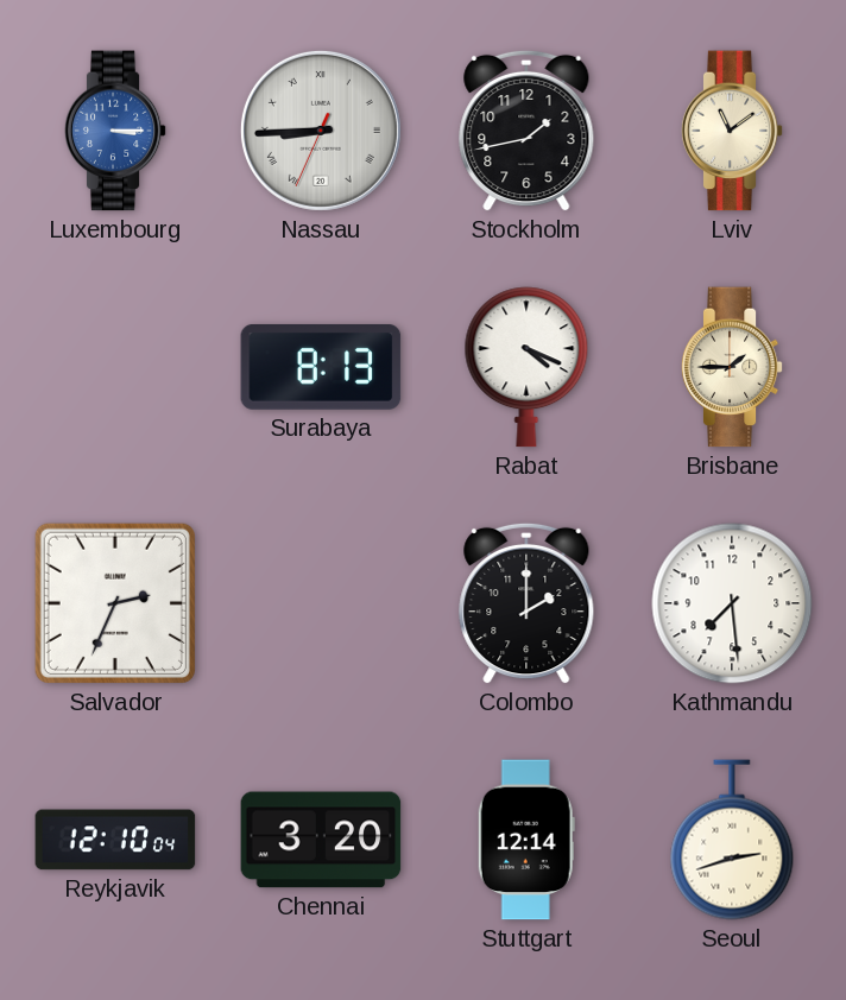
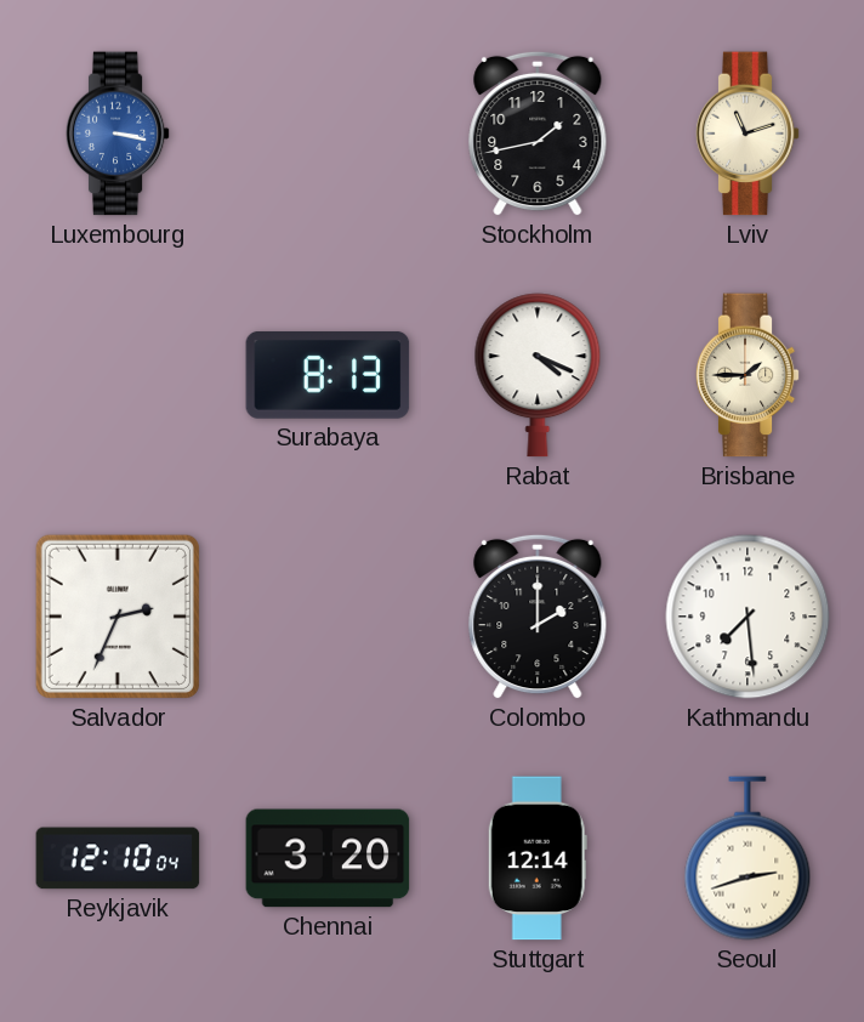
Luxembourg: 3:15 -> 3:17 (118, 134)
Nassau: 8:44 -> none (321, 131)
Lviv: 11:09 -> 11:12 (748, 134)
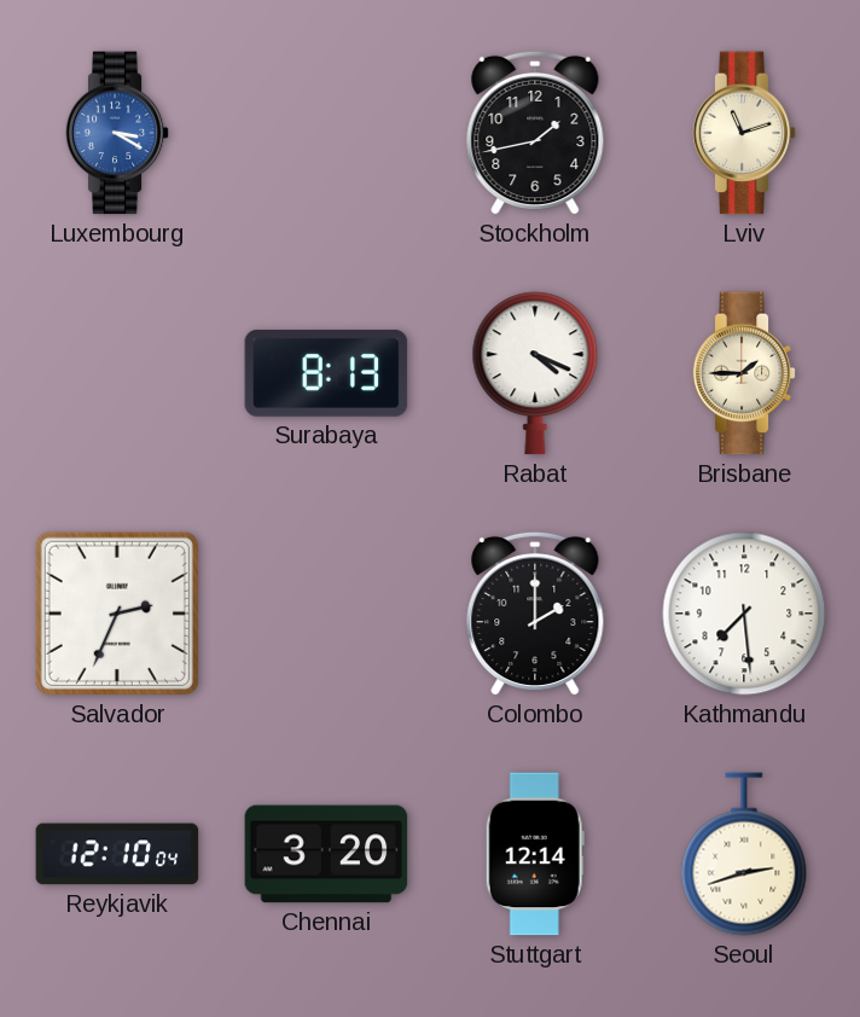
Luxembourg: 3:17 -> 3:20 (117, 133)
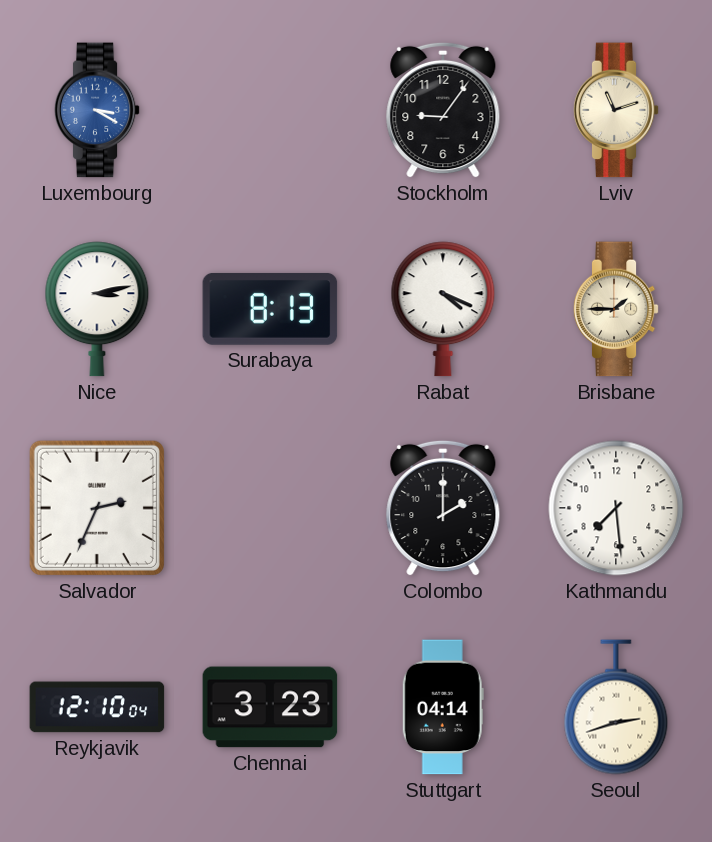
Stockholm: 1:43 -> 9:06 (443, 110)
Nice: none -> 3:13 (97, 309)
Chennai: 3:20 -> 3:23 (270, 707)
Stuttgart: 12:14 -> 04:14 (443, 707)
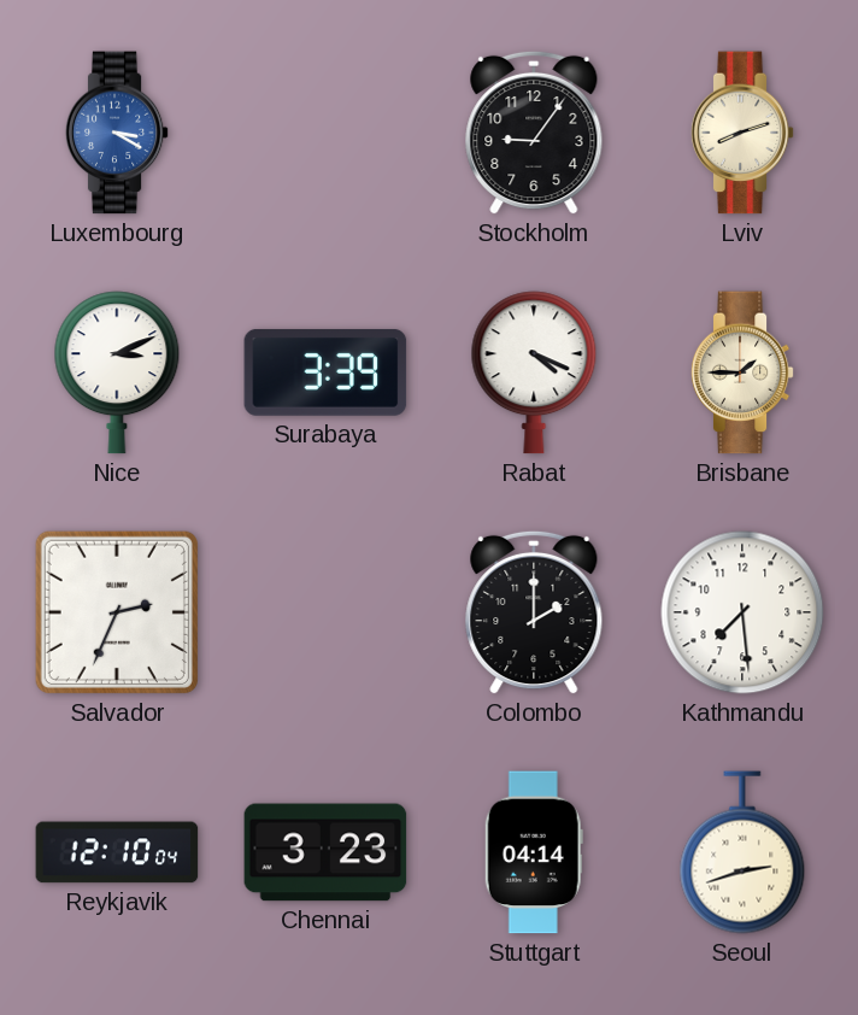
Lviv: 11:12 -> 8:12 (742, 133)
Nice: 3:13 -> 3:11 (117, 372)
Surabaya: 8:13 -> 3:39 (325, 372)
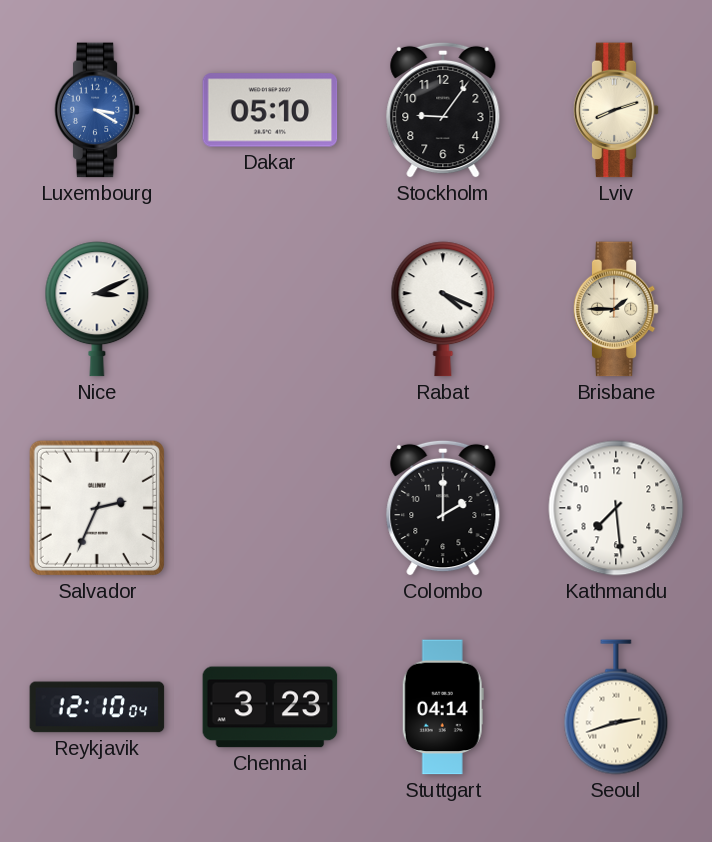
Dakar: none -> 05:10 (270, 110)
Surabaya: 3:39 -> none (325, 372)
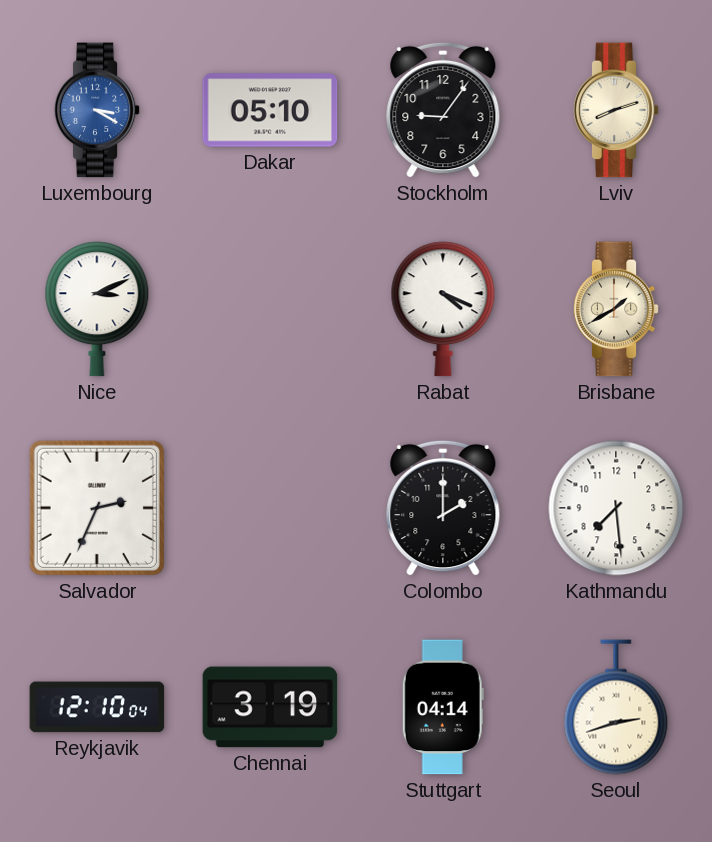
Brisbane: 1:45 -> 1:40 (616, 309)
Chennai: 3:23 -> 3:19 (270, 707)
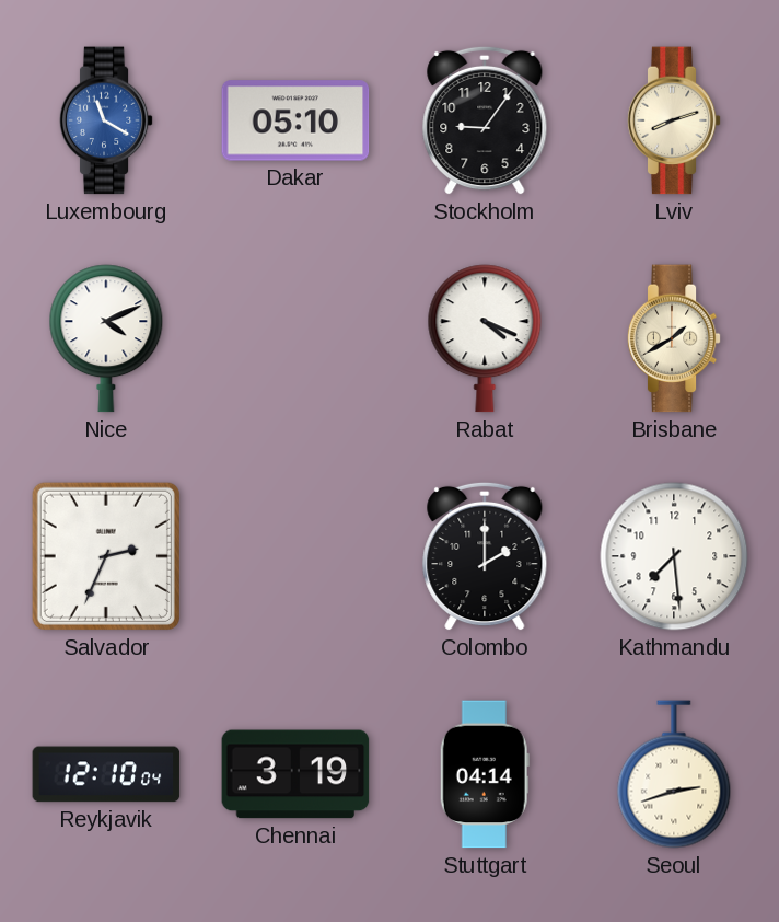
Luxembourg: 3:20 -> 11:20 (106, 120)
Nice: 3:11 -> 4:11 (106, 338)
